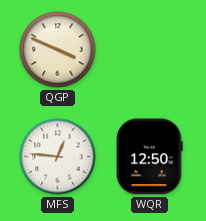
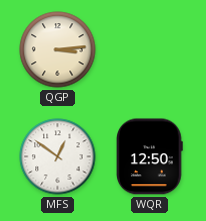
QGP: 3:49 -> 3:14 (58, 50)
MFS: 12:46 -> 12:51 (58, 157)
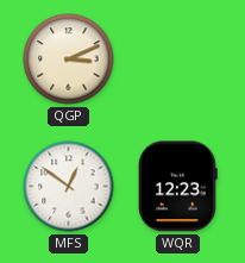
QGP: 3:14 -> 3:11 (69, 60)
WQR: 12:50 -> 12:23 (178, 187)
